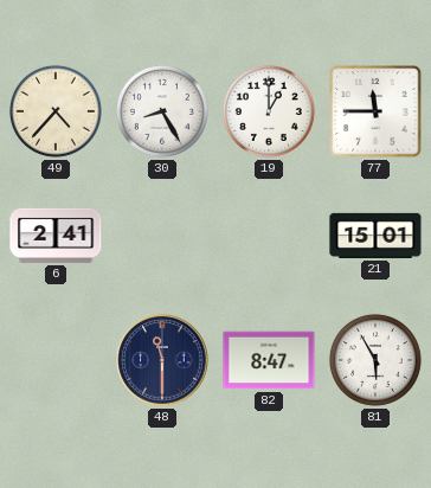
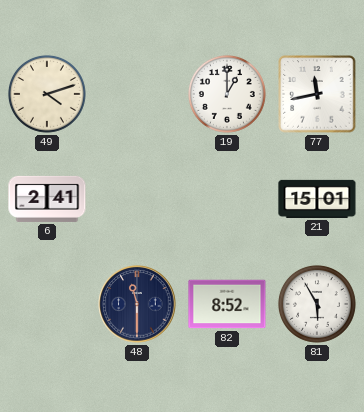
49: 4:37 -> 4:12 (47, 94)
30: 8:25 -> none (162, 111)
77: 11:45 -> 11:43 (317, 94)
82: 8:47 -> 8:52 (227, 304)
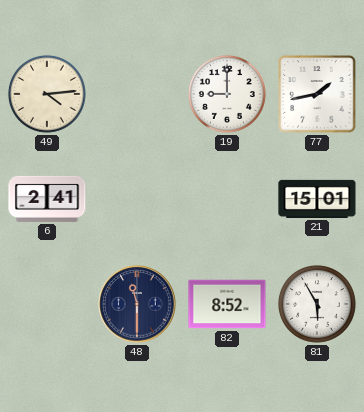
49: 4:12 -> 4:14 (47, 94)
19: 1:00 -> 9:00 (227, 94)
77: 11:43 -> 1:43 (317, 94)
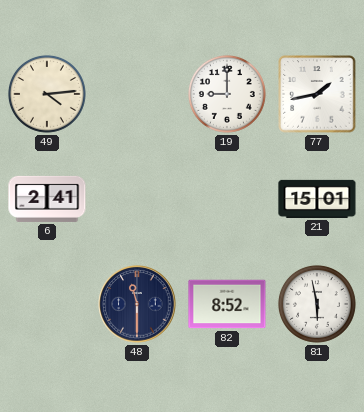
81: 5:55 -> 5:58 (317, 304)
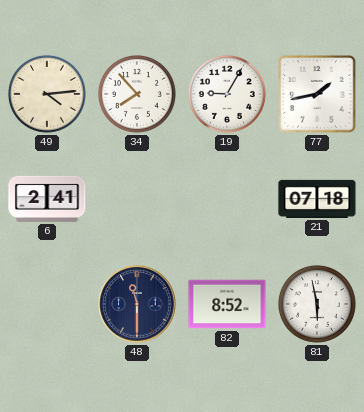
34: none -> 7:53 (137, 94)
19: 9:00 -> 9:05 (227, 94)
21: 15:01 -> 07:18 (317, 199)
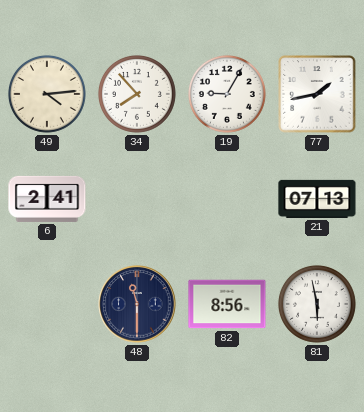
21: 07:18 -> 07:13 (317, 199)
82: 8:52 -> 8:56 (227, 304)
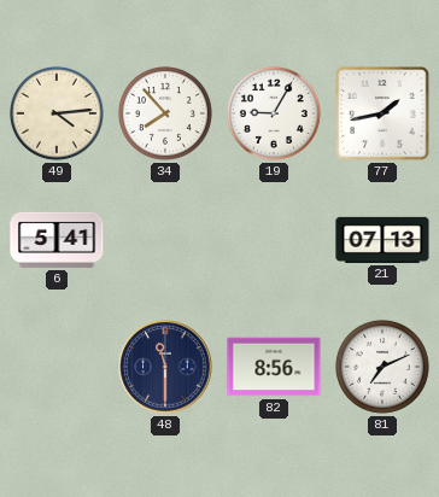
6: 2:41 -> 5:41 (57, 240)
81: 5:58 -> 7:11 (382, 367)
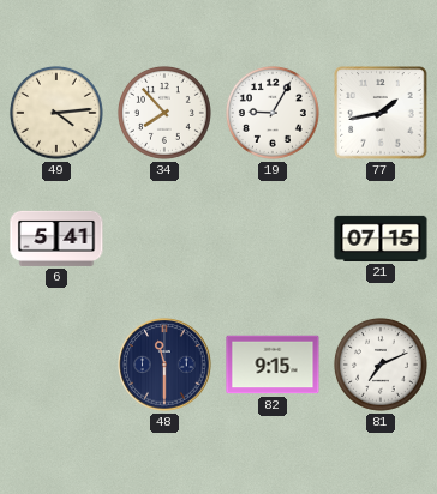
21: 07:13 -> 07:15 (381, 239)
82: 8:56 -> 9:15 (273, 365)
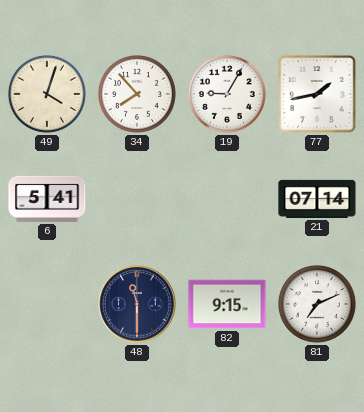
49: 4:14 -> 4:03 (47, 94)
21: 07:15 -> 07:14 (317, 199)
